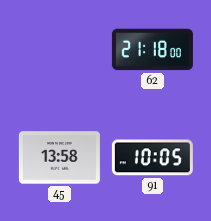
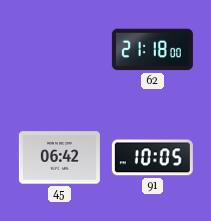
45: 13:58 -> 06:42 (59, 158)
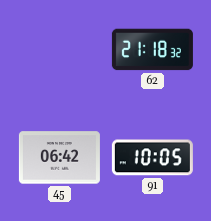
62: 21:18:00 -> 21:18:32 (152, 50)
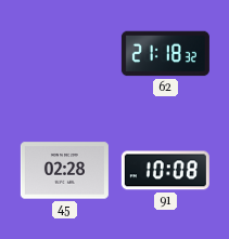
45: 06:42 -> 02:28 (64, 171)
91: 10:05 -> 10:08 (165, 171)
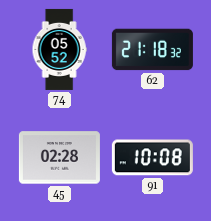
74: none -> 05:52 (59, 49)
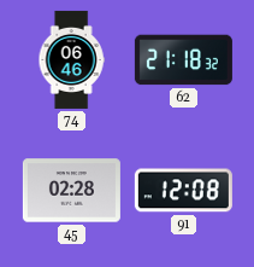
74: 05:52 -> 06:46 (71, 59)
91: 10:08 -> 12:08 (183, 191)
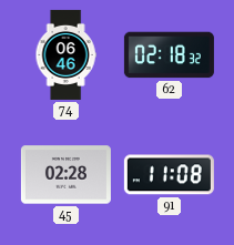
62: 21:18 -> 02:18 (169, 55)
91: 12:08 -> 11:08 (169, 175)
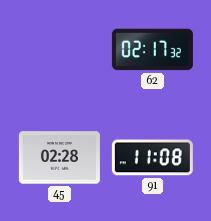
74: 06:46 -> none (65, 54)
62: 02:18 -> 02:17 (152, 50)
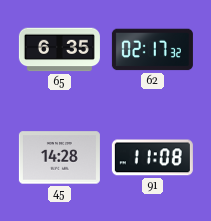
65: none -> 6:35 (59, 50)
45: 02:28 -> 14:28 (59, 158)
